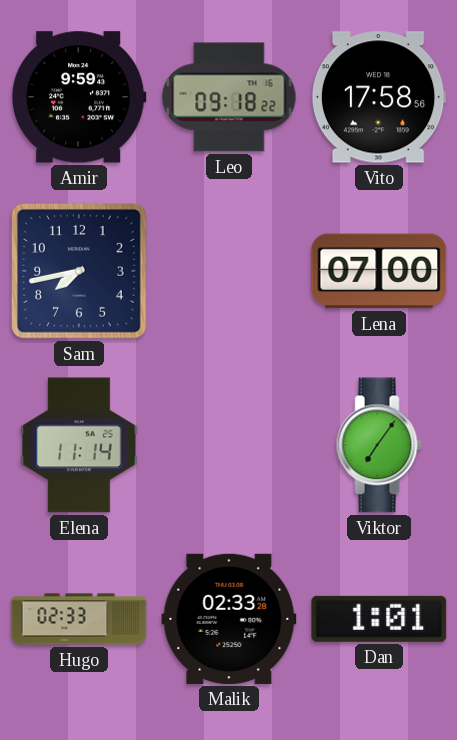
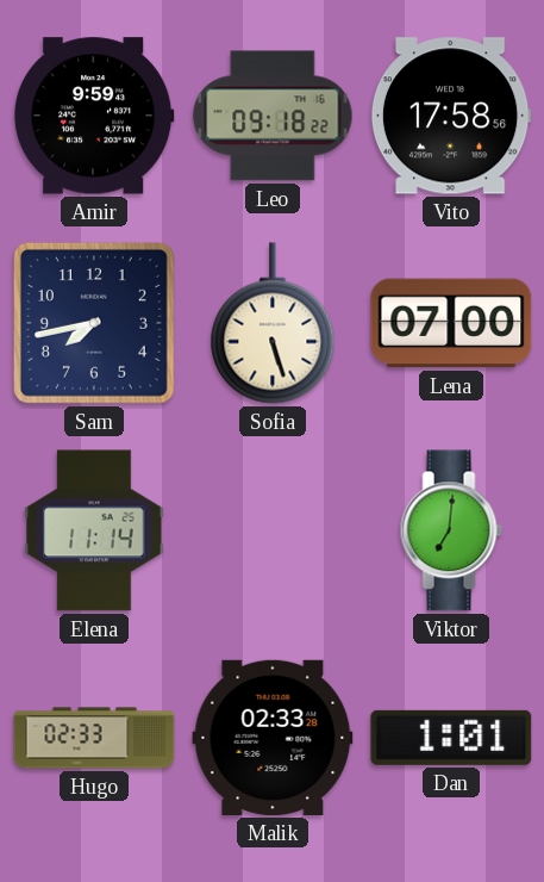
Sofia: none -> 5:27 (273, 323)
Viktor: 7:06 -> 7:01 (451, 530)
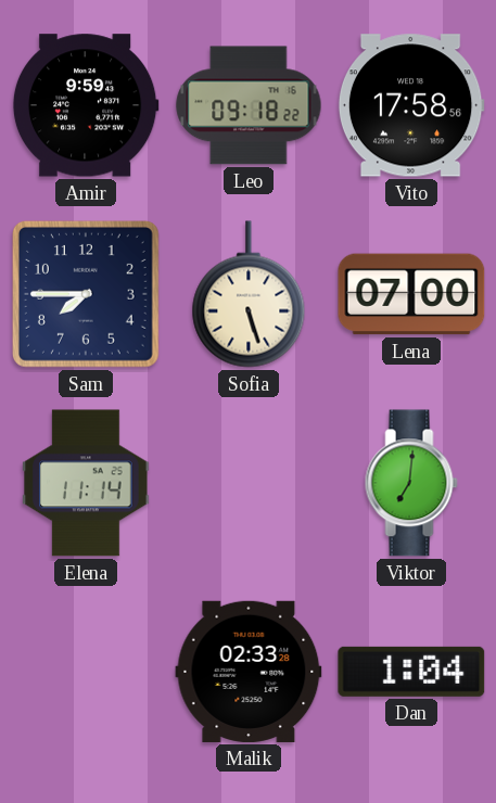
Sam: 7:43 -> 7:45 (86, 294)
Hugo: 02:33 -> none (94, 738)
Dan: 1:01 -> 1:04 (411, 672)
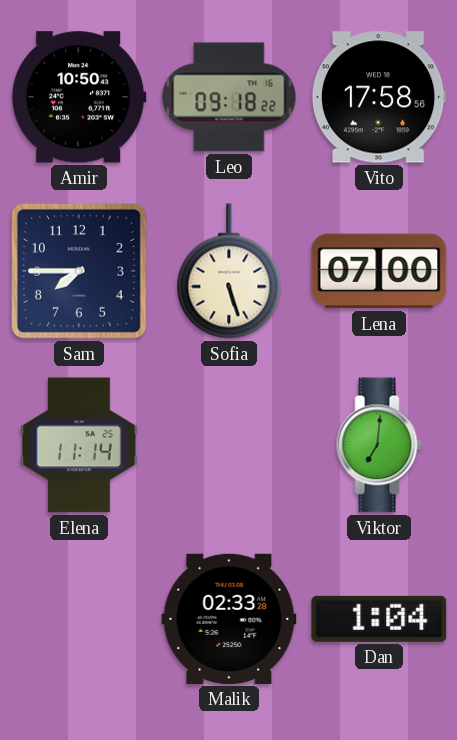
Amir: 9:59 -> 10:50 (79, 97)
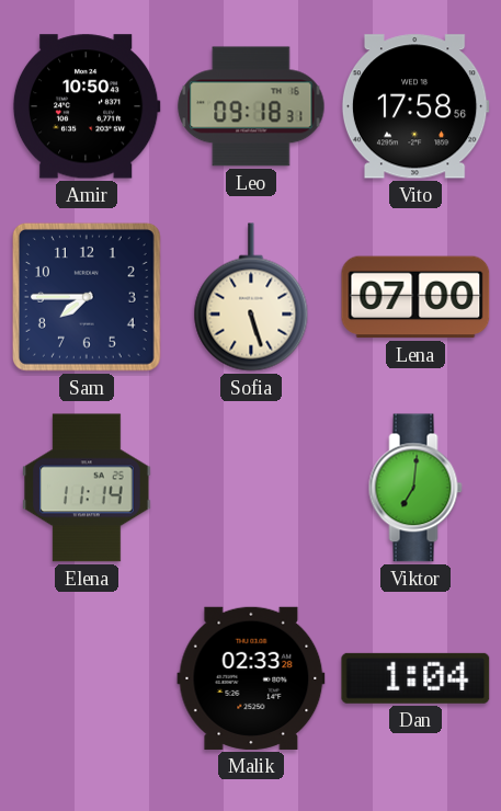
Leo: 09:18:22 -> 09:18:31 (251, 106)
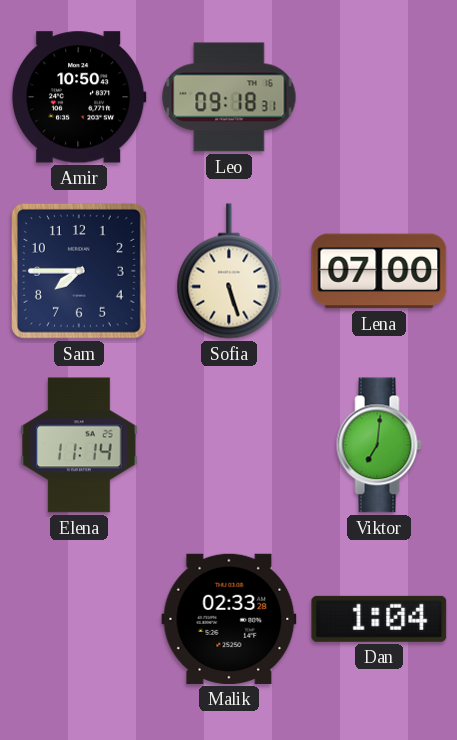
Vito: 17:58 -> none (415, 106)
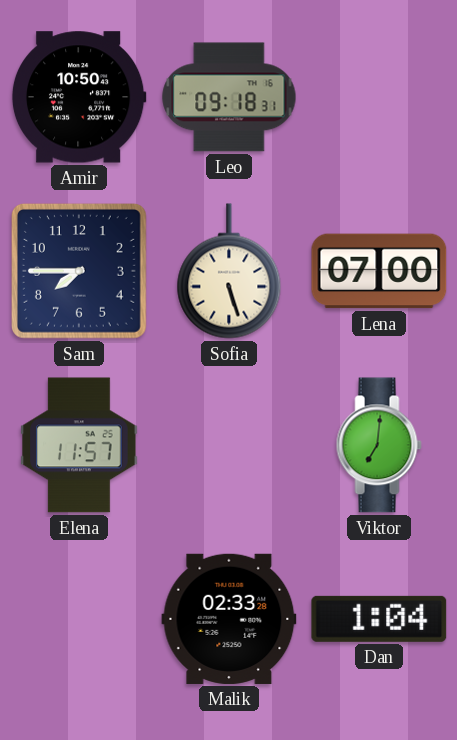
Elena: 11:14 -> 11:57 (79, 445)
